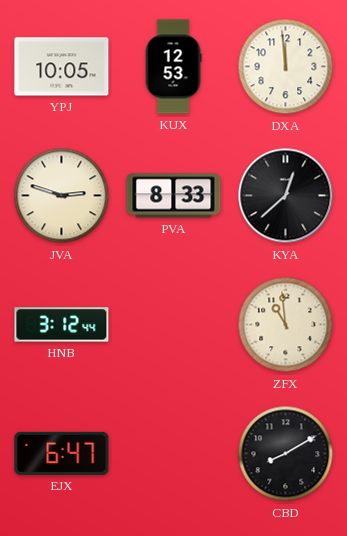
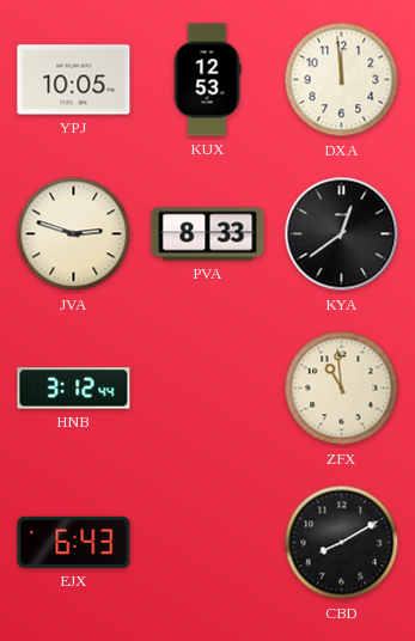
KYA: 12:38 -> 12:39 (342, 234)
EJX: 6:47 -> 6:43 (74, 542)
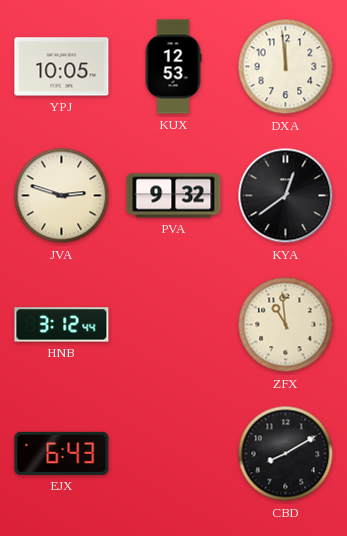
PVA: 8:33 -> 9:32 (174, 196)
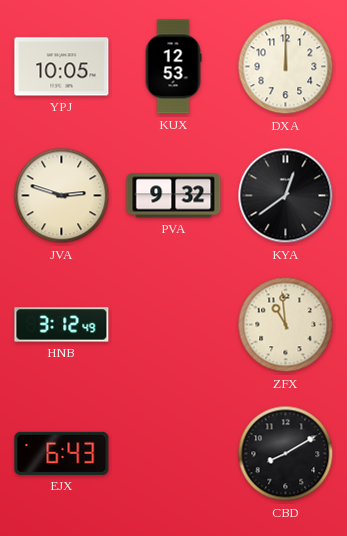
DXA: 11:59 -> 12:00 (286, 67)
HNB: 3:12:44 -> 3:12:49 (62, 325)
